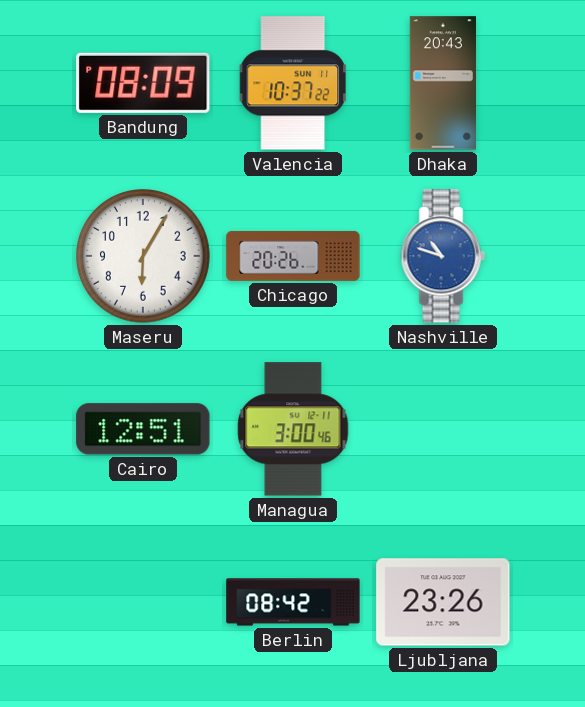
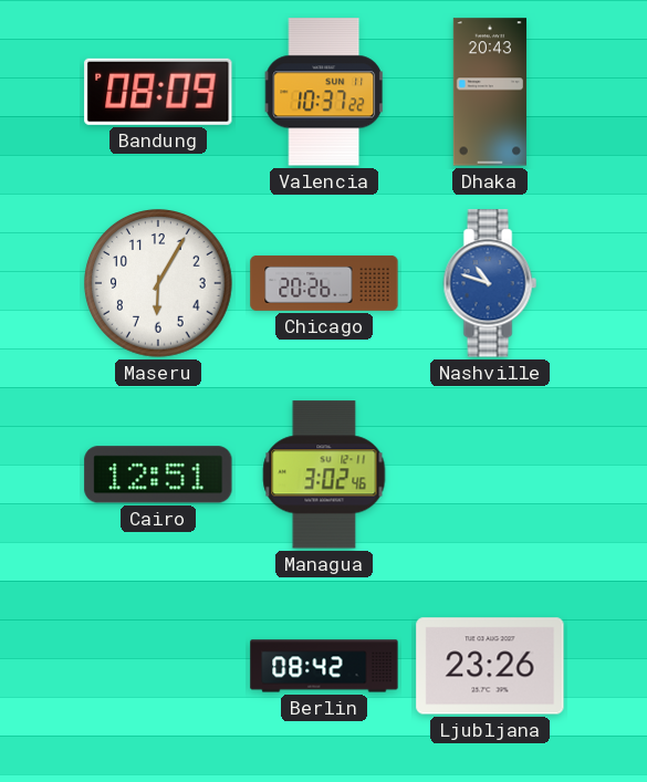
Managua: 3:00 -> 3:02 (324, 475)
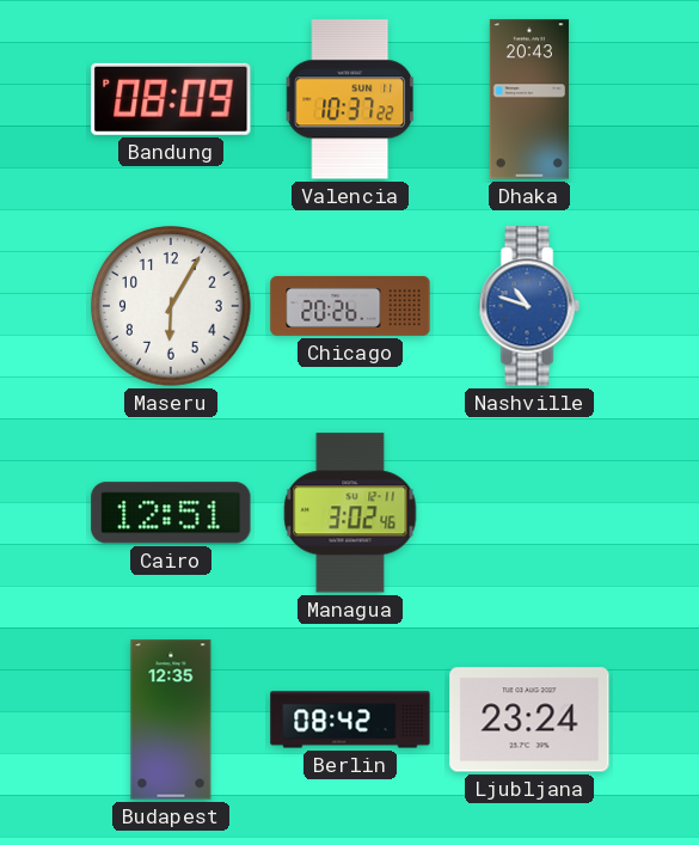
Budapest: none -> 12:35 (171, 720)
Ljubljana: 23:26 -> 23:24 (529, 720)
